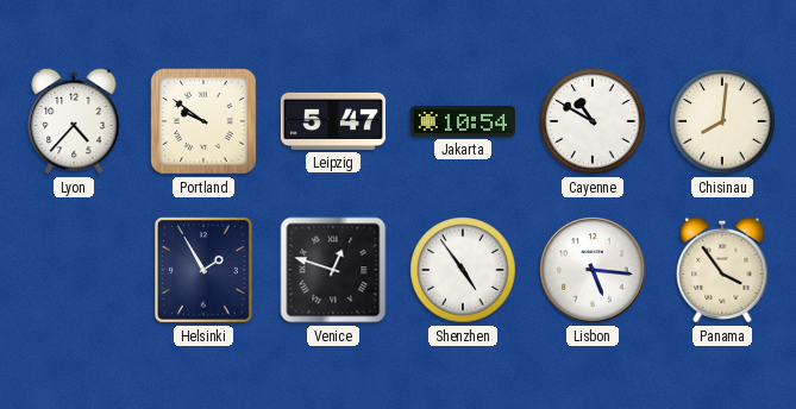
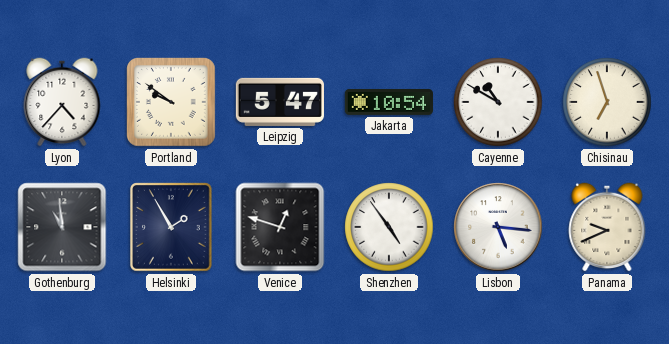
Chisinau: 8:01 -> 6:57 (607, 102)
Gothenburg: none -> 10:59 (62, 227)
Panama: 3:54 -> 9:41 (607, 227)
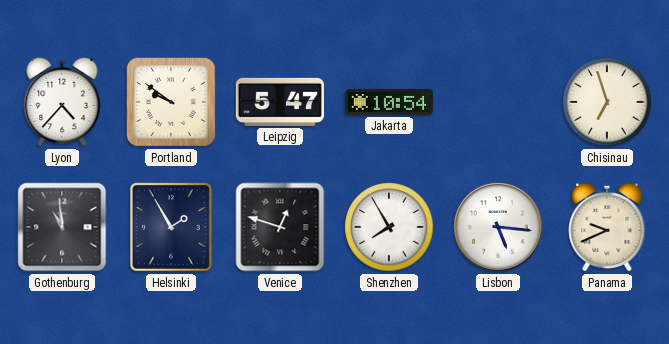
Cayenne: 10:50 -> none (498, 102)
Shenzhen: 4:54 -> 7:55 (389, 227)
